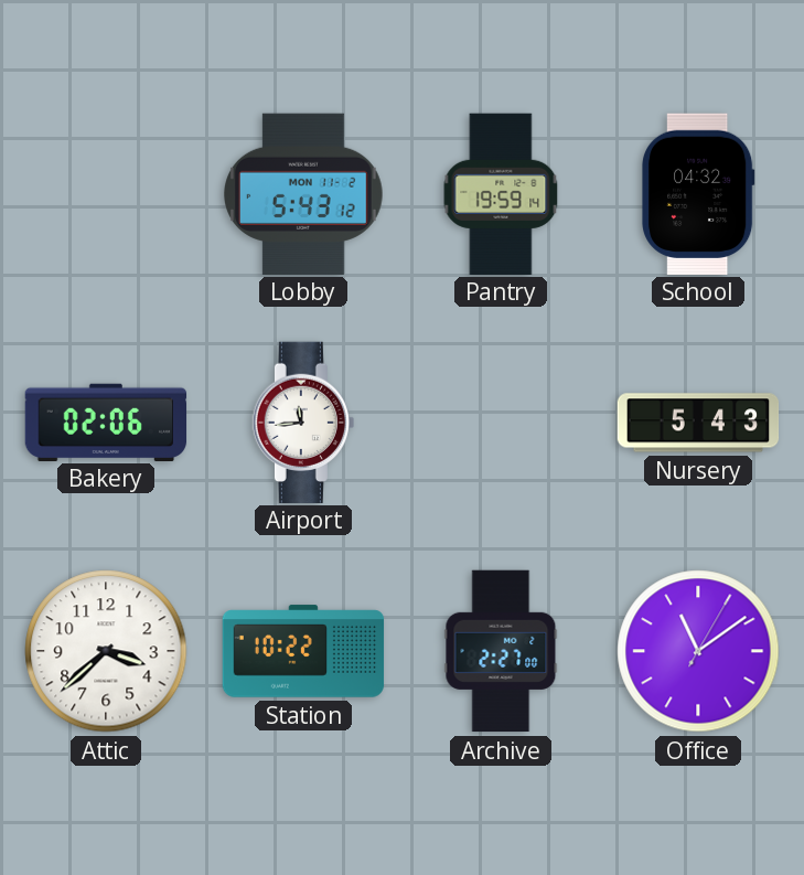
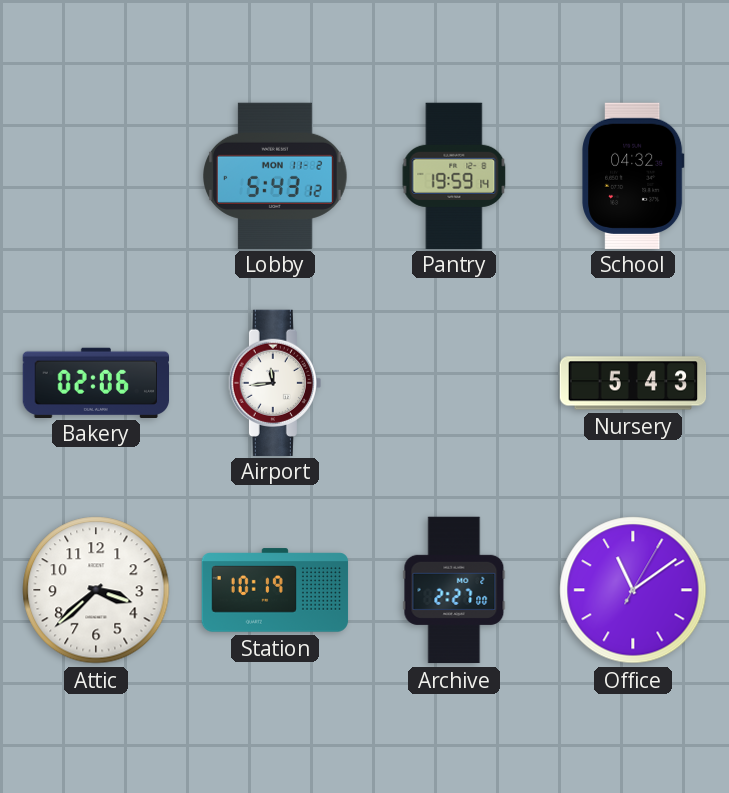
Station: 10:22 -> 10:19 (275, 590)
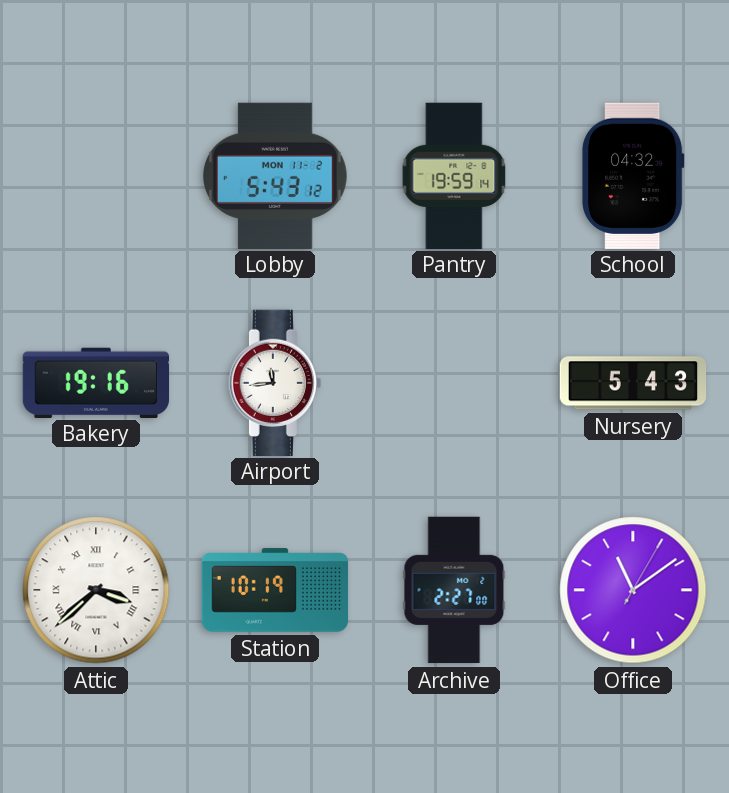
Bakery: 02:06 -> 19:16 (96, 382)
Attic numerals: Arabic -> Roman (96, 590)
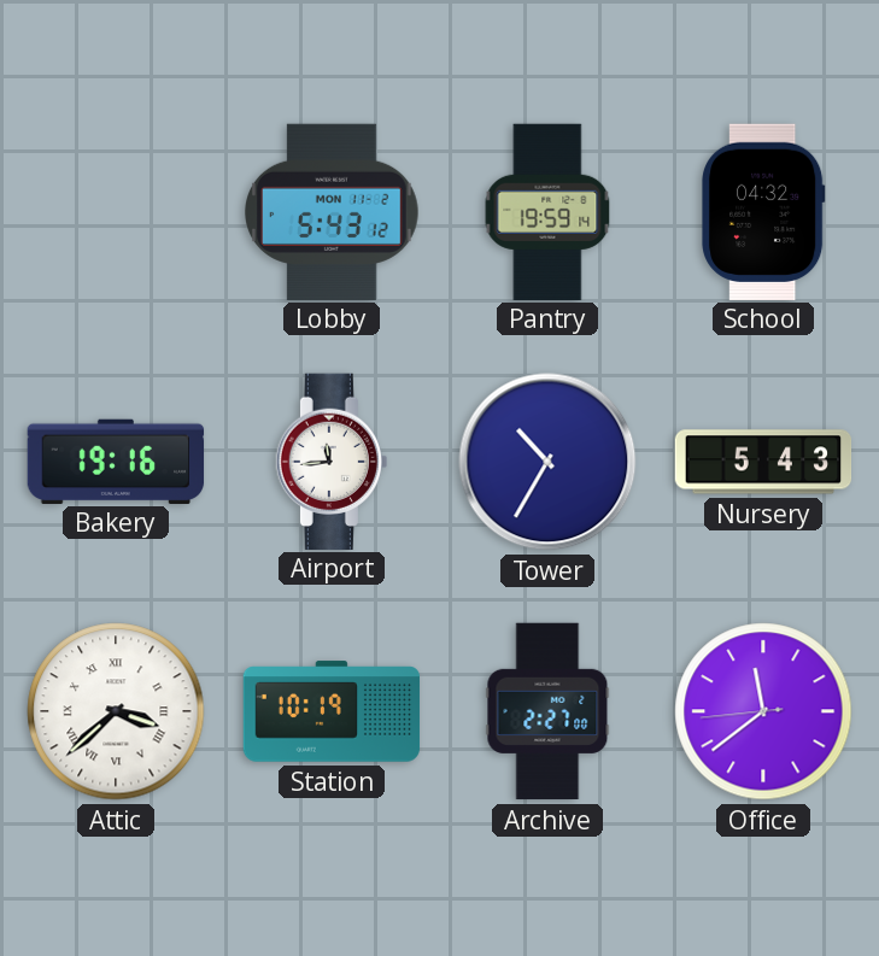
Tower: none -> 10:35 (547, 462)
Office: 11:09 -> 11:38 (763, 711)
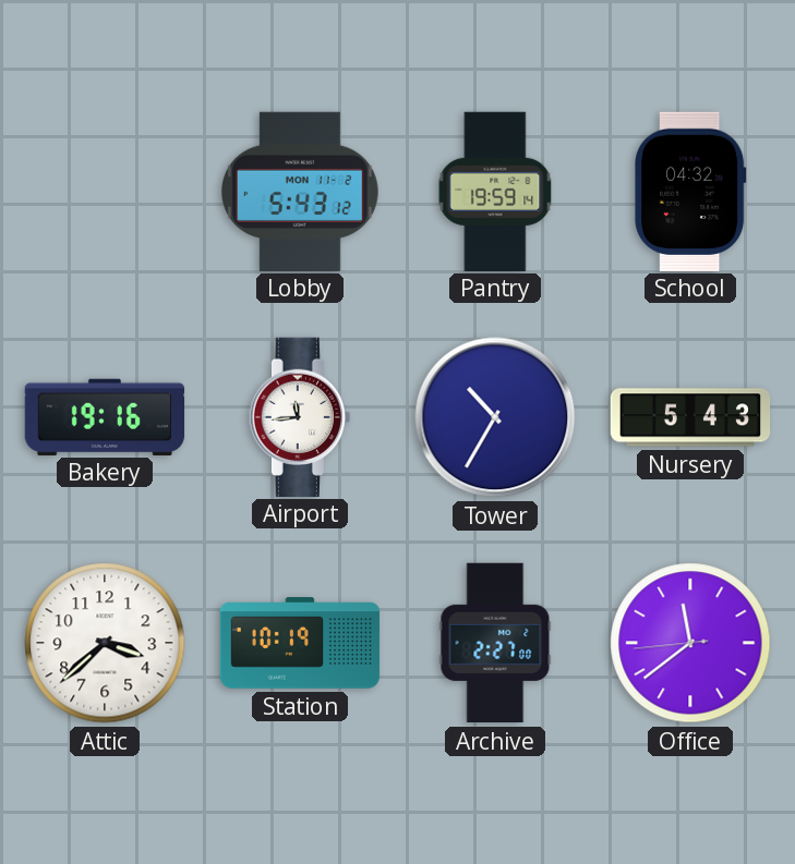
Attic numerals: Roman -> Arabic (105, 643)
